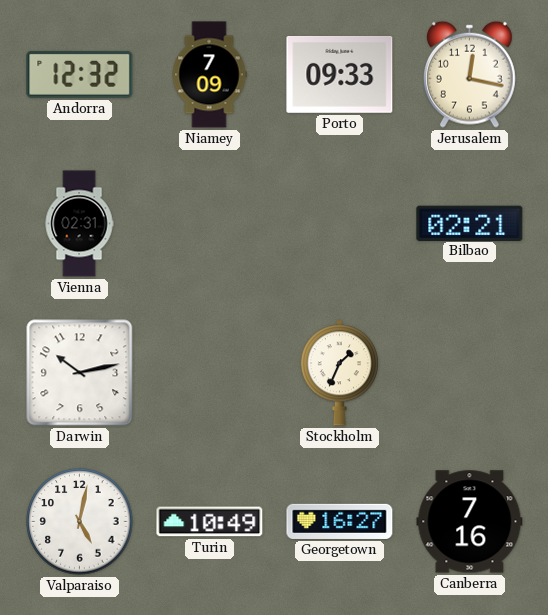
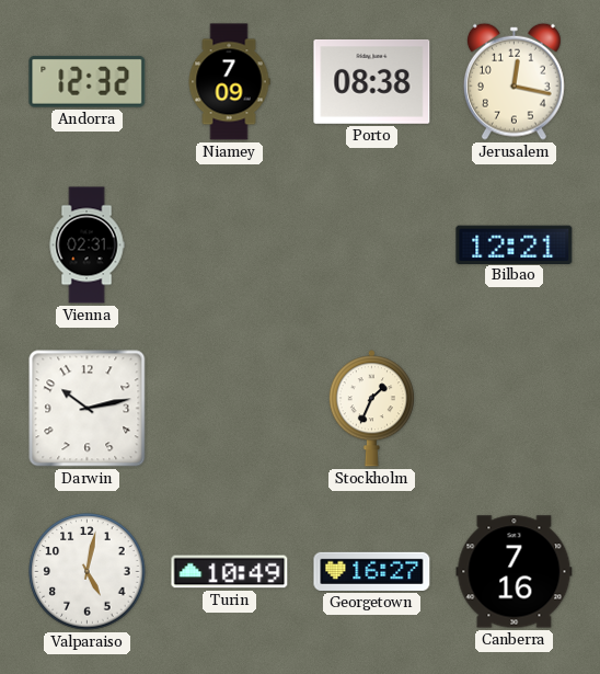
Porto: 09:33 -> 08:38 (372, 81)
Bilbao: 02:21 -> 12:21 (515, 244)
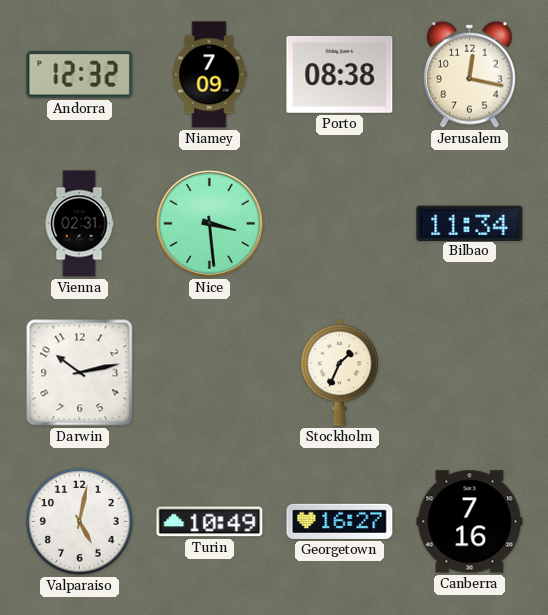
Nice: none -> 3:29 (209, 223)
Bilbao: 12:21 -> 11:34 (470, 223)
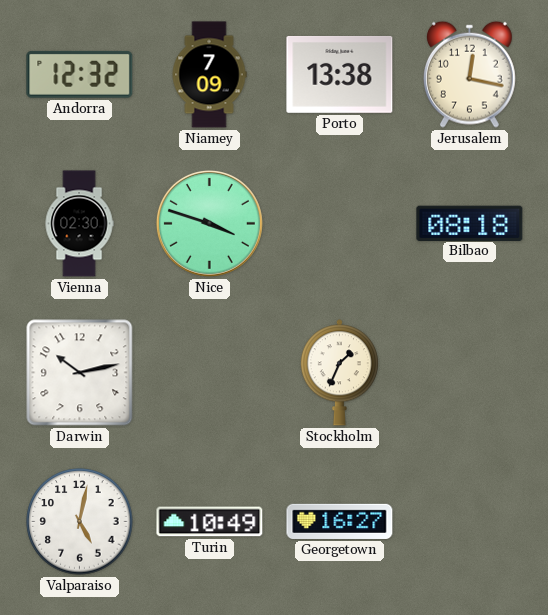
Porto: 08:38 -> 13:38 (340, 74)
Vienna: 02:31 -> 02:30 (79, 224)
Nice: 3:29 -> 3:48 (209, 223)
Bilbao: 11:34 -> 08:18 (470, 223)
Canberra: 7:16 -> none (470, 522)
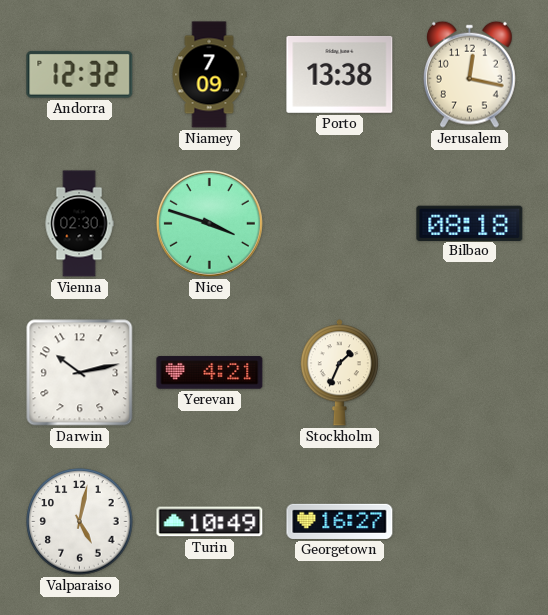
Yerevan: none -> 4:21 (210, 373)
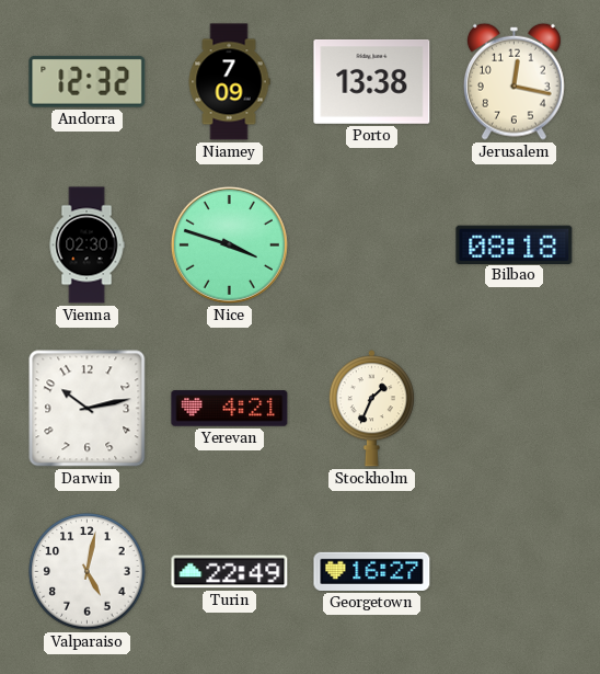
Turin: 10:49 -> 22:49 (230, 572)
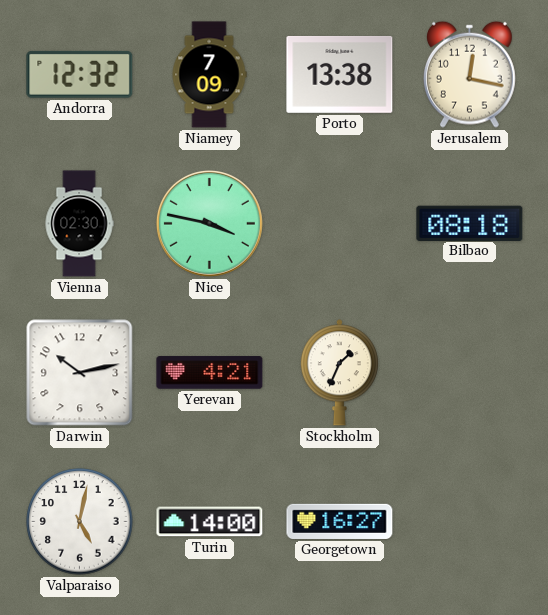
Nice: 3:48 -> 3:47 (209, 223)
Turin: 22:49 -> 14:00 (210, 522)
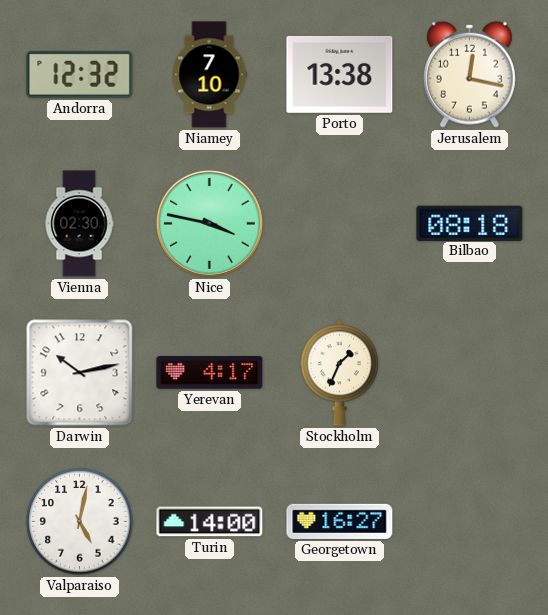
Niamey: 7:09 -> 7:10 (209, 75)
Yerevan: 4:21 -> 4:17 (210, 373)
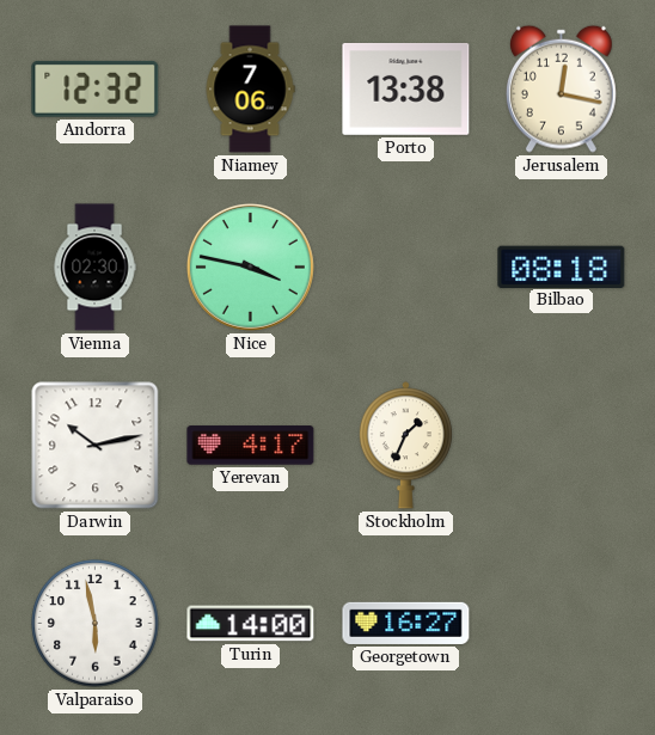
Niamey: 7:10 -> 7:06 (250, 90)
Valparaiso: 5:02 -> 5:58 (96, 624)
